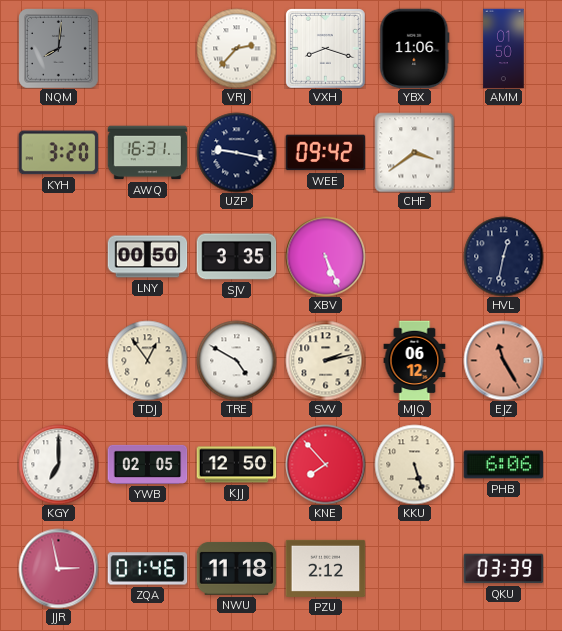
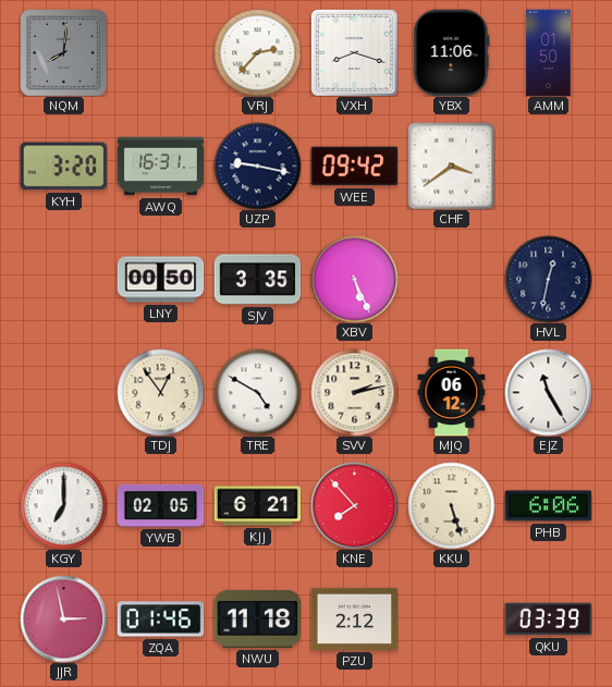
EJZ dial: salmon -> white (548, 392)
KJJ: 12:50 -> 6:21 (257, 506)
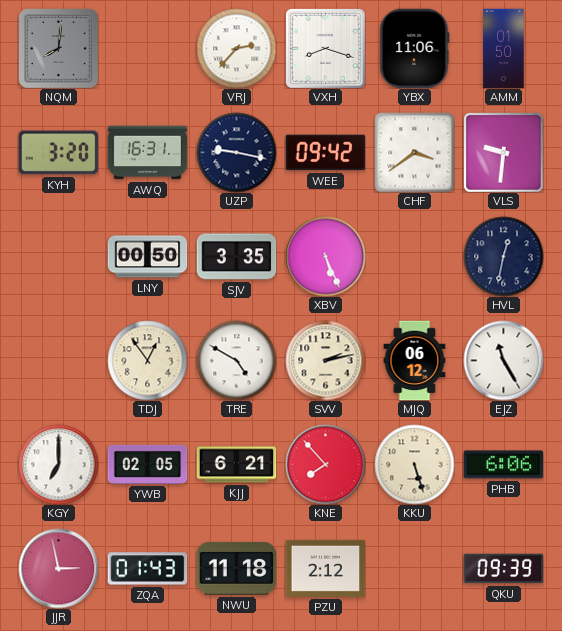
VLS: none -> 9:31 (503, 152)
ZQA: 01:46 -> 01:43 (147, 569)
QKU: 03:39 -> 09:39 (503, 569)
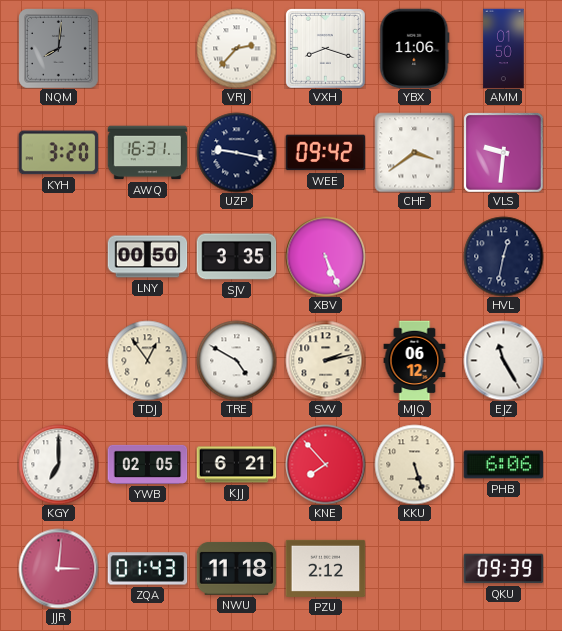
JJR: 2:58 -> 3:01 (58, 568)
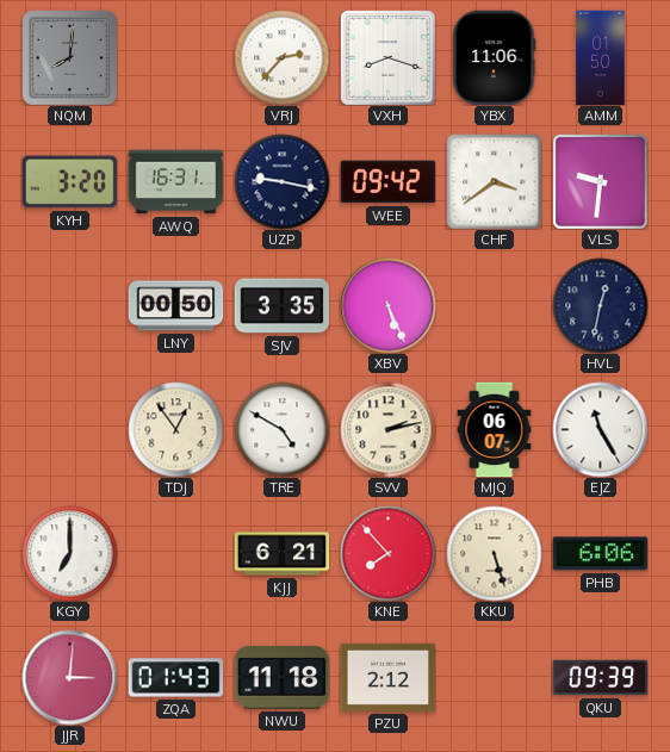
MJQ: 06:12 -> 06:07 (495, 429)
YWB: 02:05 -> none (147, 464)
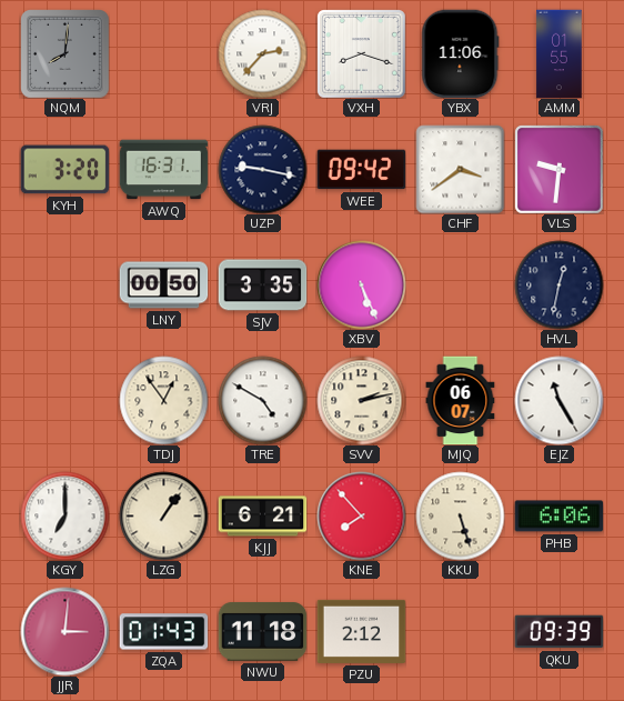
AMM: 01:50 -> 01:55 (560, 53)
LZG: none -> 1:06 (163, 515)
